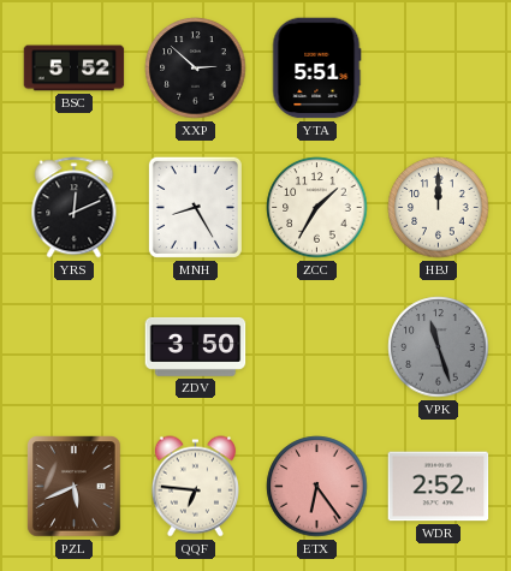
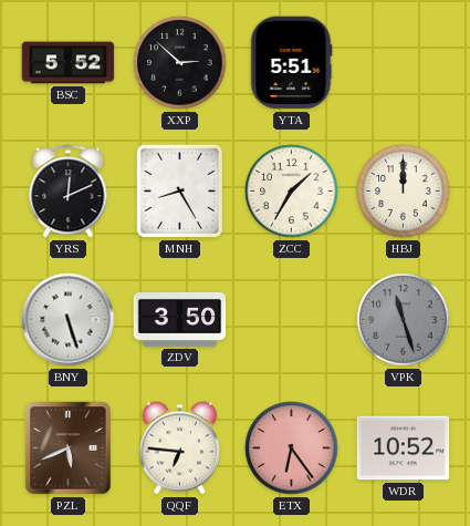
BNY: none -> 5:27 (69, 320)
WDR: 2:52 -> 10:52 (404, 448)
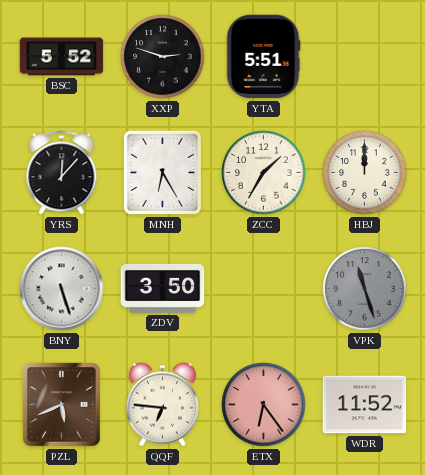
XXP: 2:52 -> 2:48 (163, 57)
YRS: 12:11 -> 12:07 (62, 173)
MNH: 8:25 -> 6:25 (162, 172)
WDR: 10:52 -> 11:52 (365, 405)
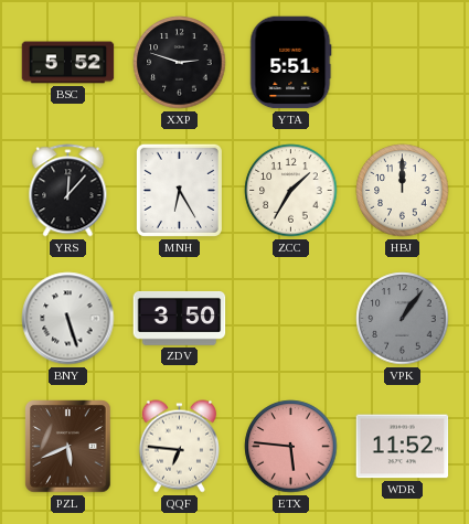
VPK: 11:27 -> 1:06 (403, 319)
ETX: 6:24 -> 5:46 (291, 447)
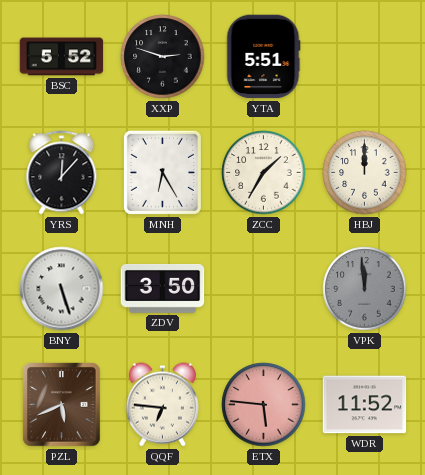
VPK: 1:06 -> 11:59 (365, 289)
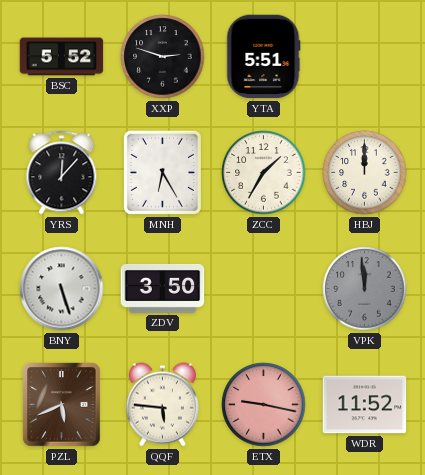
QQF: 6:46 -> 5:46 (162, 405)
ETX: 5:46 -> 9:17 (264, 405)
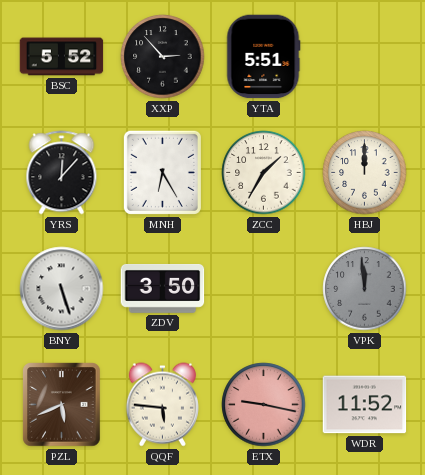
XXP: 2:48 -> 2:53 (163, 57)
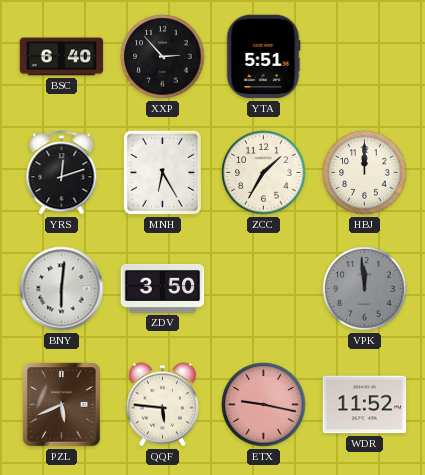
BSC: 5:52 -> 6:40 (62, 57)
YRS: 12:07 -> 12:12 (62, 173)
BNY: 5:27 -> 6:01 (62, 289)
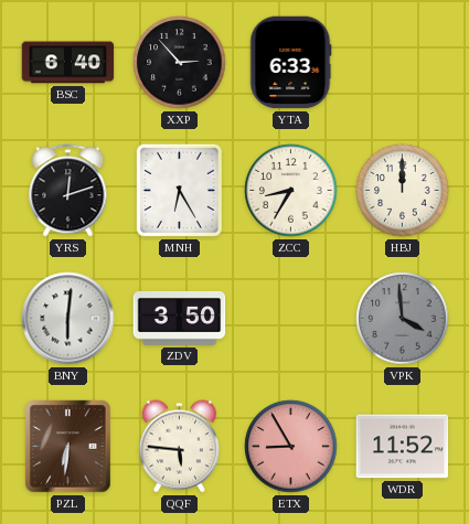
YTA: 5:51 -> 6:33 (291, 63)
ZCC: 1:35 -> 8:35 (291, 191)
VPK: 11:59 -> 3:59 (403, 319)
PZL: 5:41 -> 6:31 (68, 447)
ETX: 9:17 -> 8:55 (291, 447)
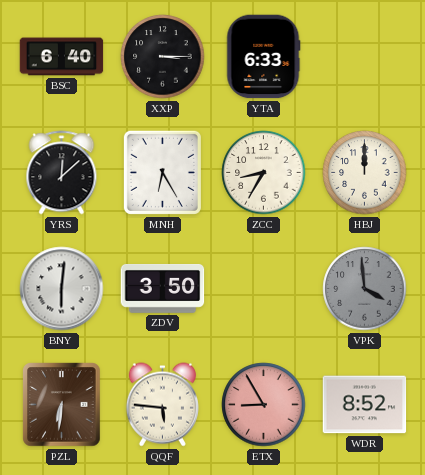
XXP: 2:53 -> 3:15 (163, 57)
YRS: 12:12 -> 12:08 (62, 173)
WDR: 11:52 -> 8:52 (365, 405)
